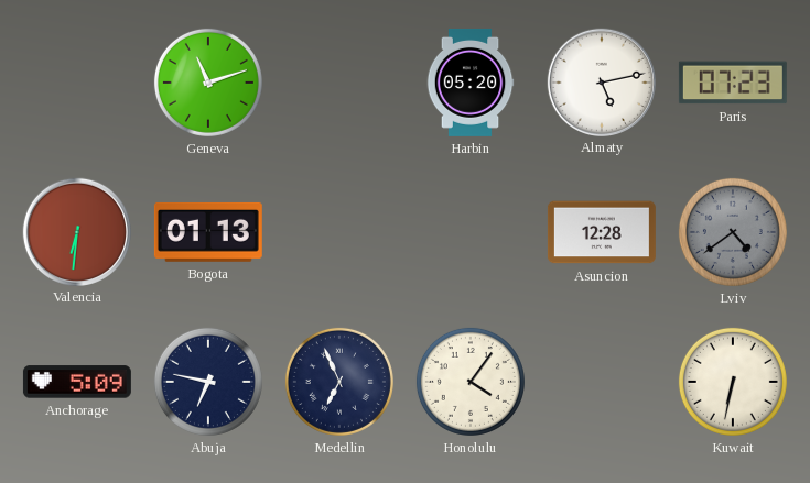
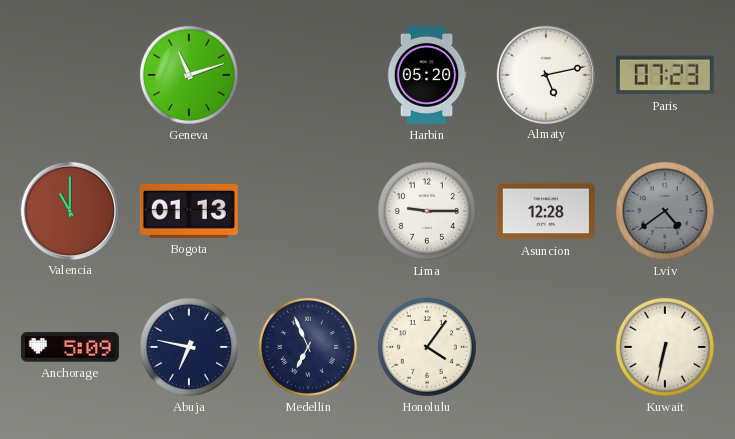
Valencia: 6:31 -> 11:00 (69, 210)
Lima: none -> 9:15 (427, 211)
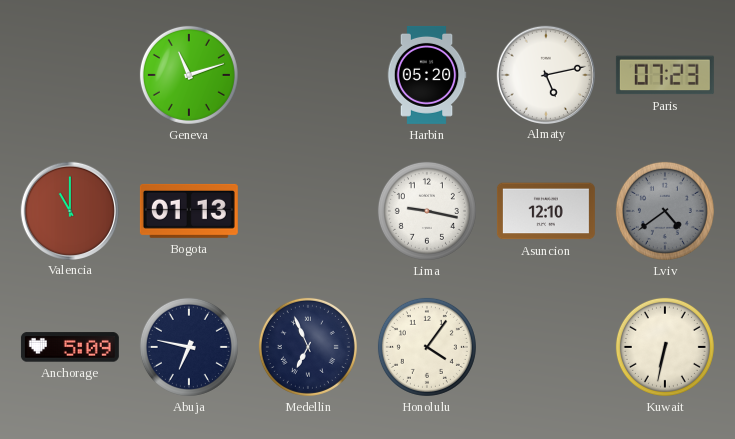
Lima: 9:15 -> 9:17 (427, 211)
Asuncion: 12:28 -> 12:10 (546, 211)
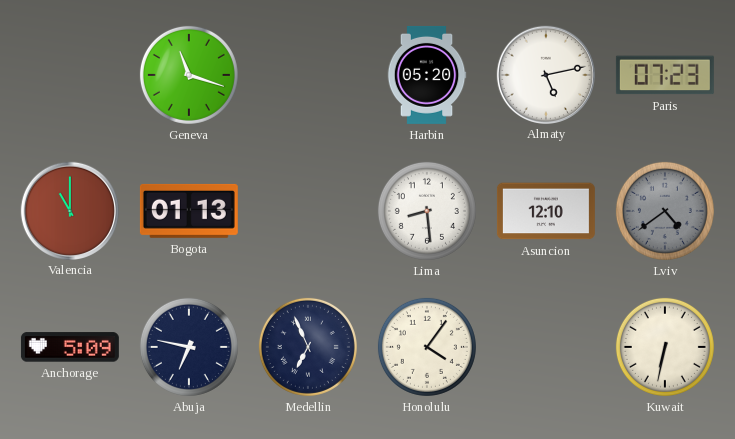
Geneva: 11:12 -> 11:18 (189, 75)
Lima: 9:17 -> 8:29 (427, 211)
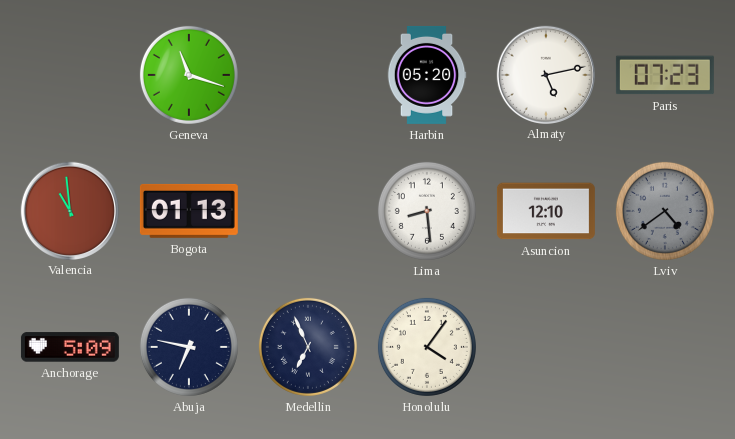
Valencia: 11:00 -> 10:59 (69, 210)
Kuwait: 6:32 -> none (665, 347)
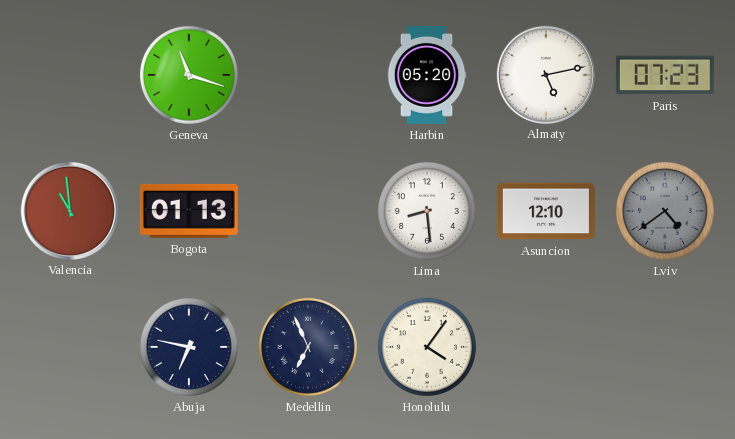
Anchorage: 5:09 -> none (70, 347)
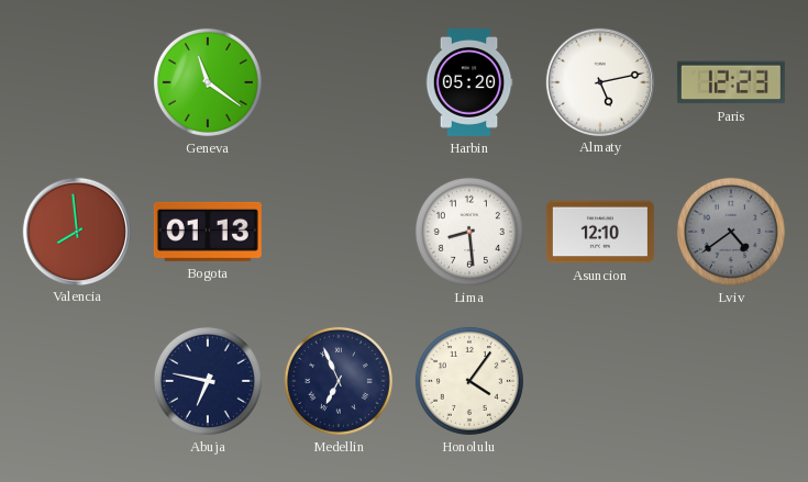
Geneva: 11:18 -> 11:21 (208, 82)
Paris: 07:23 -> 12:23 (731, 82)
Valencia: 10:59 -> 7:59 (76, 231)
